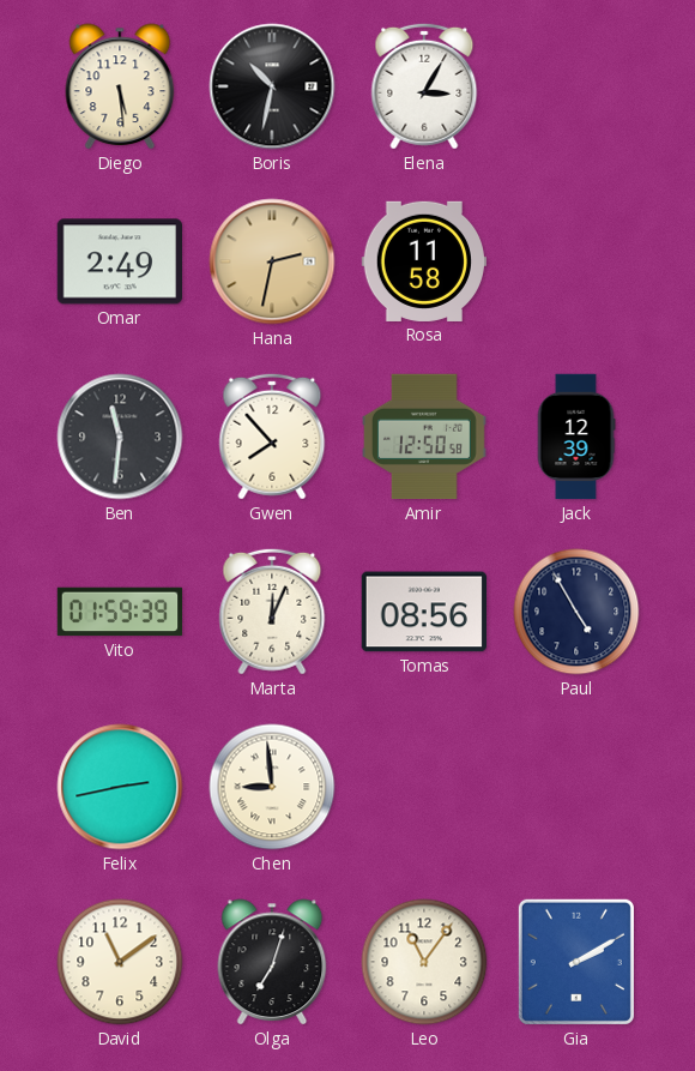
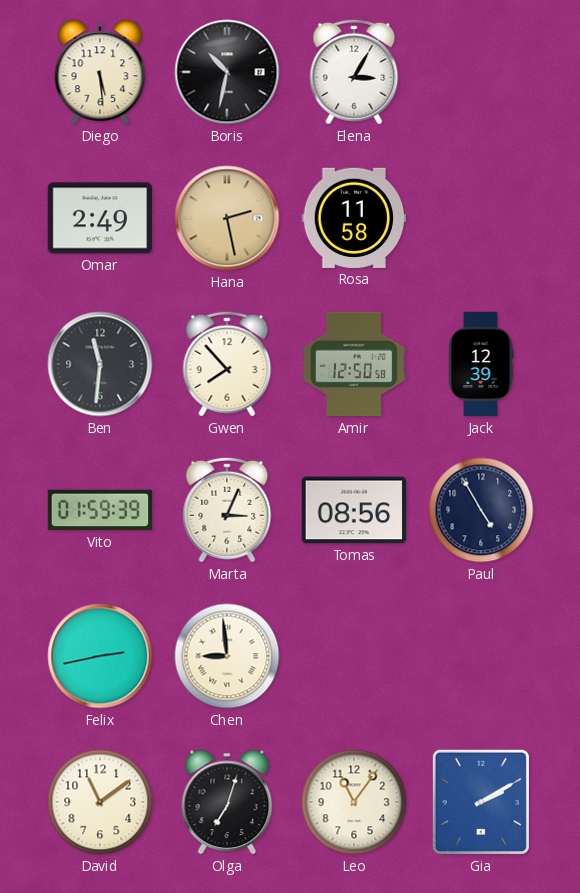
Hana: 2:32 -> 2:28 (227, 218)
Marta: 12:04 -> 3:04 (227, 510)
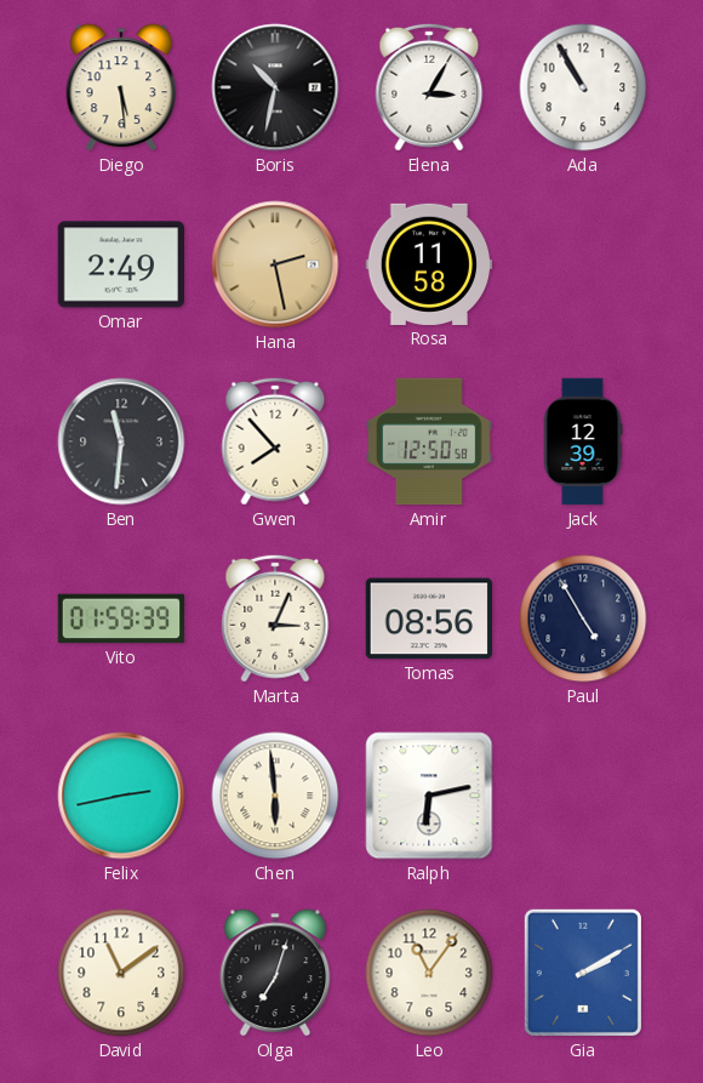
Ada: none -> 10:55 (583, 87)
Chen: 8:59 -> 5:59 (275, 796)
Ralph: none -> 6:13 (429, 796)
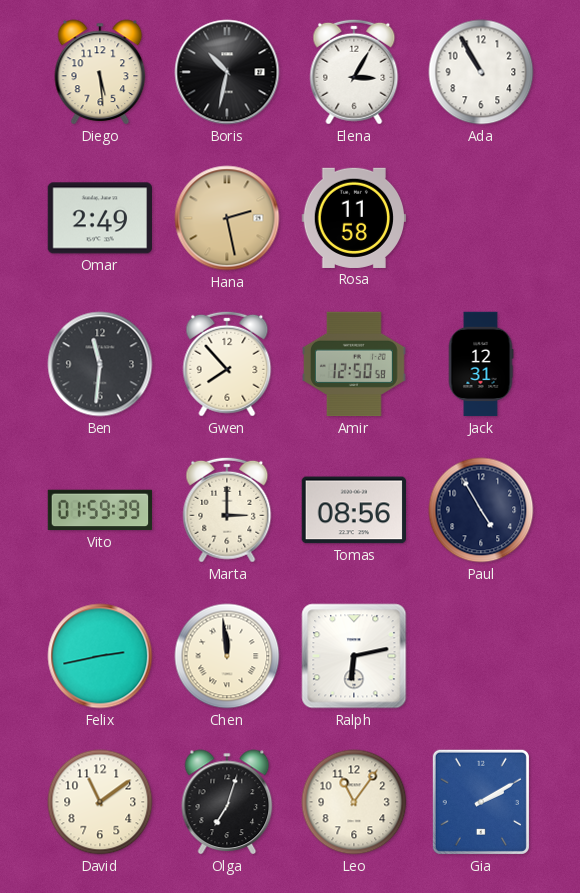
Jack: 12:39 -> 12:31 (481, 364)
Marta: 3:04 -> 3:00 (227, 510)
Chen: 5:59 -> 11:59 (227, 656)
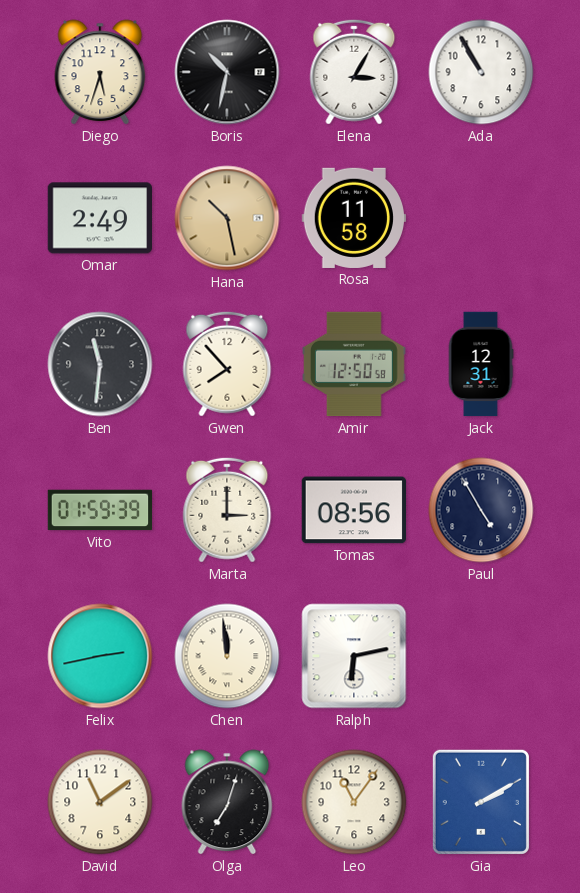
Diego: 5:29 -> 5:33 (100, 72)
Hana: 2:28 -> 10:28 (227, 218)
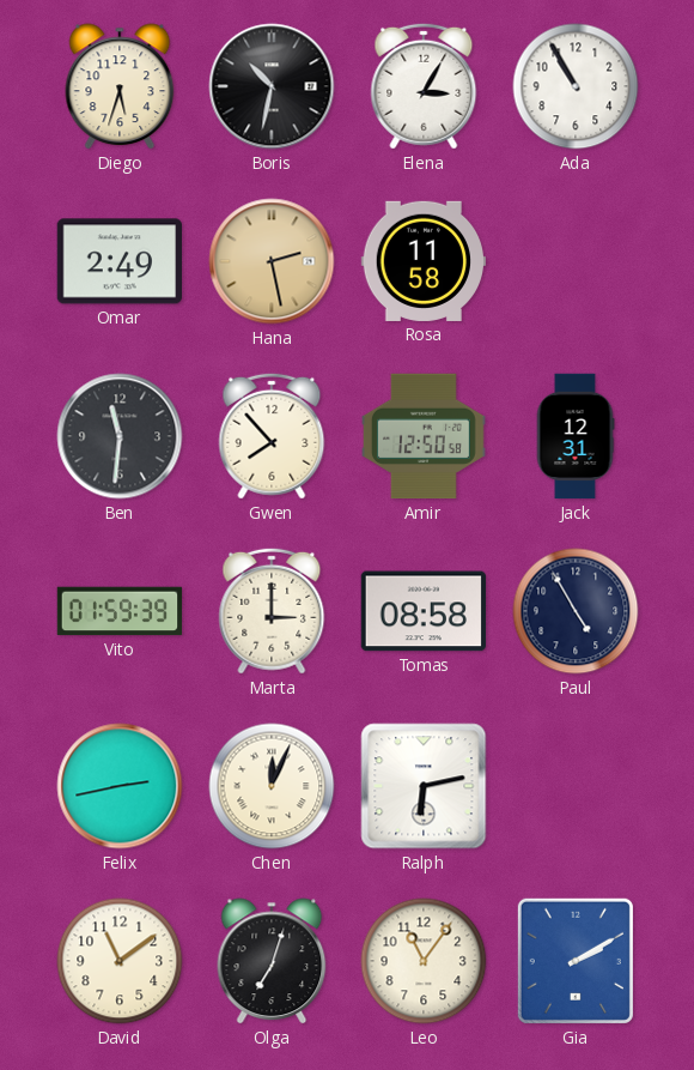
Hana: 10:28 -> 2:28 (272, 261)
Tomas: 08:56 -> 08:58 (422, 611)
Chen: 11:59 -> 12:04 (272, 786)
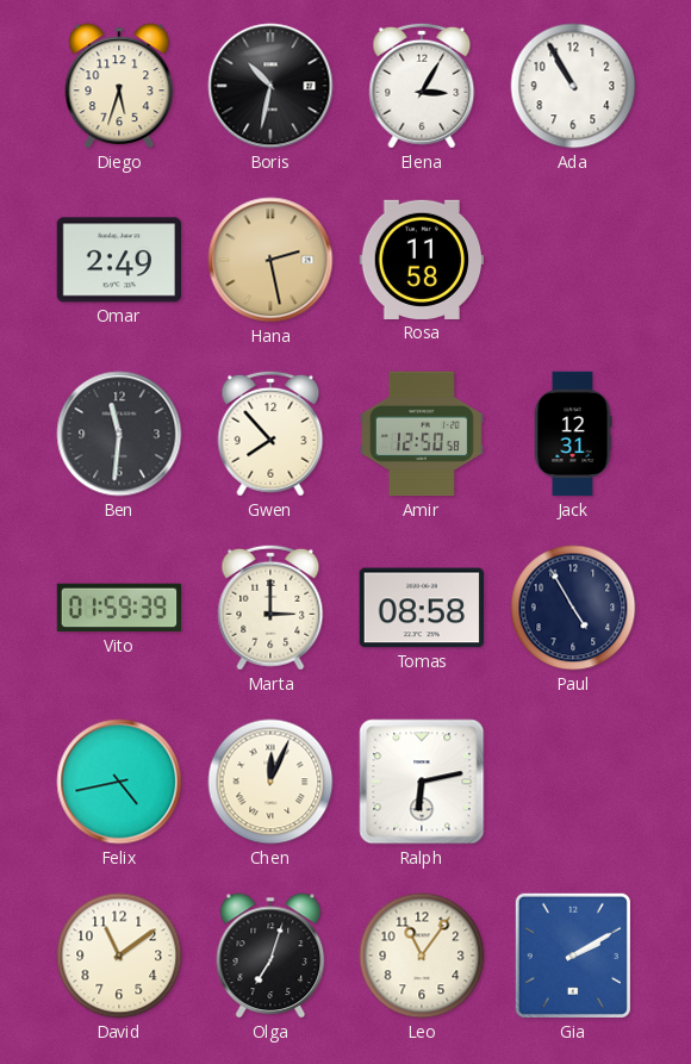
Felix: 2:43 -> 4:43 (119, 782)
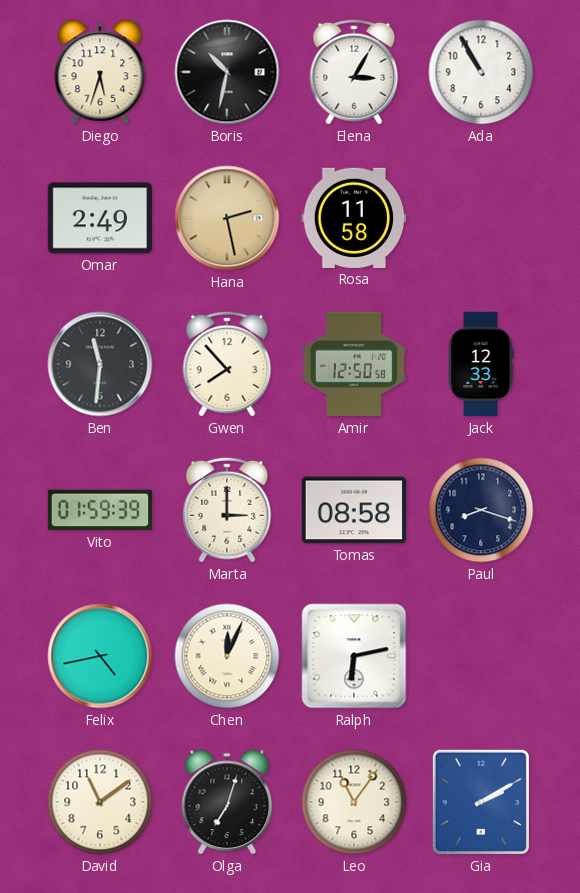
Jack: 12:31 -> 12:33 (481, 364)
Paul: 4:55 -> 8:18 (481, 510)
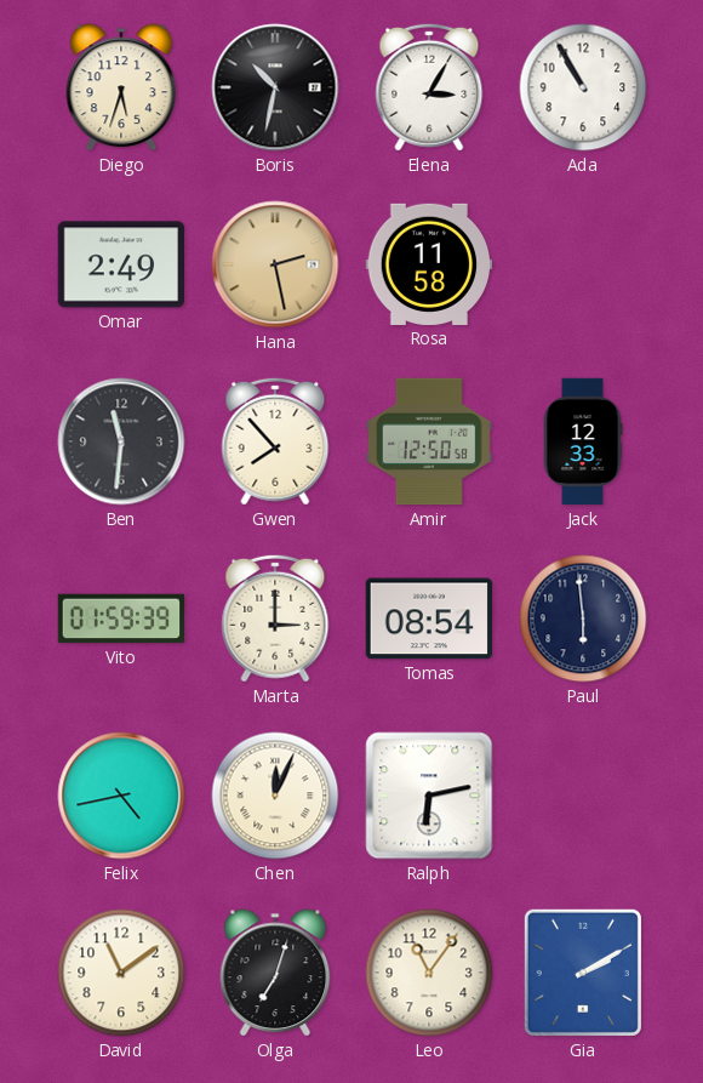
Tomas: 08:58 -> 08:54 (428, 619)
Paul: 8:18 -> 5:59 (583, 619)
